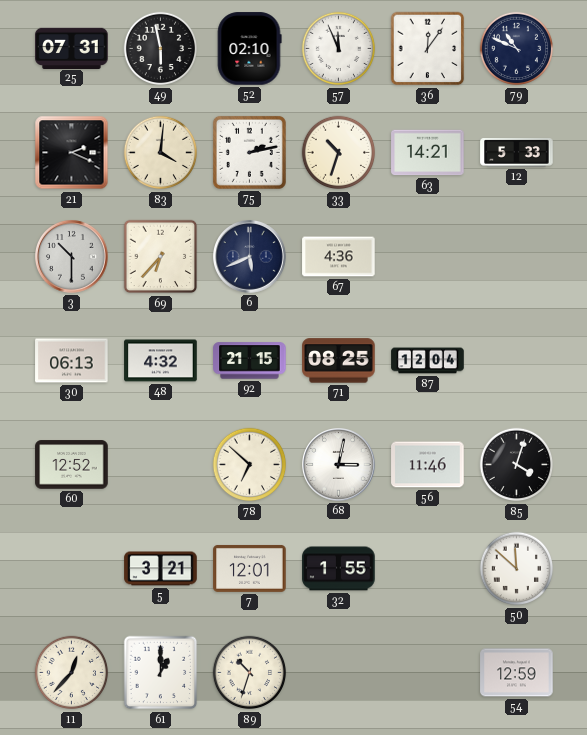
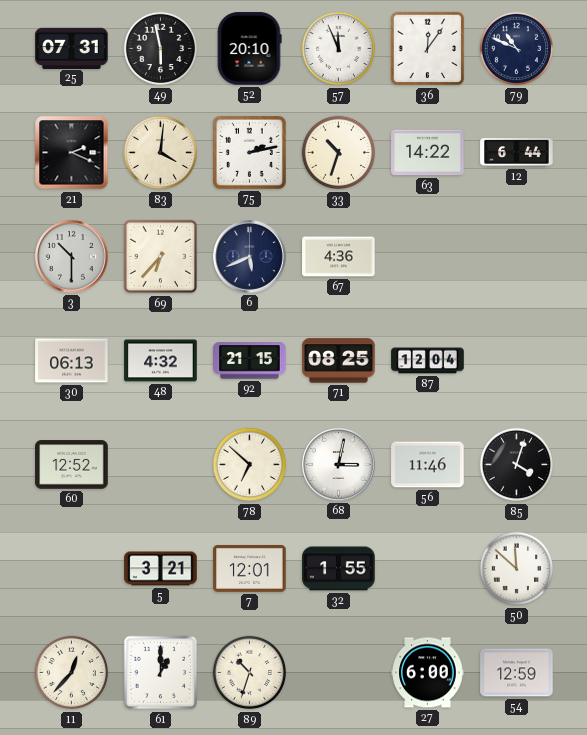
52: 02:10 -> 20:10 (249, 49)
63: 14:21 -> 14:22 (428, 153)
12: 5:33 -> 6:44 (517, 153)
27: none -> 6:00 (428, 673)
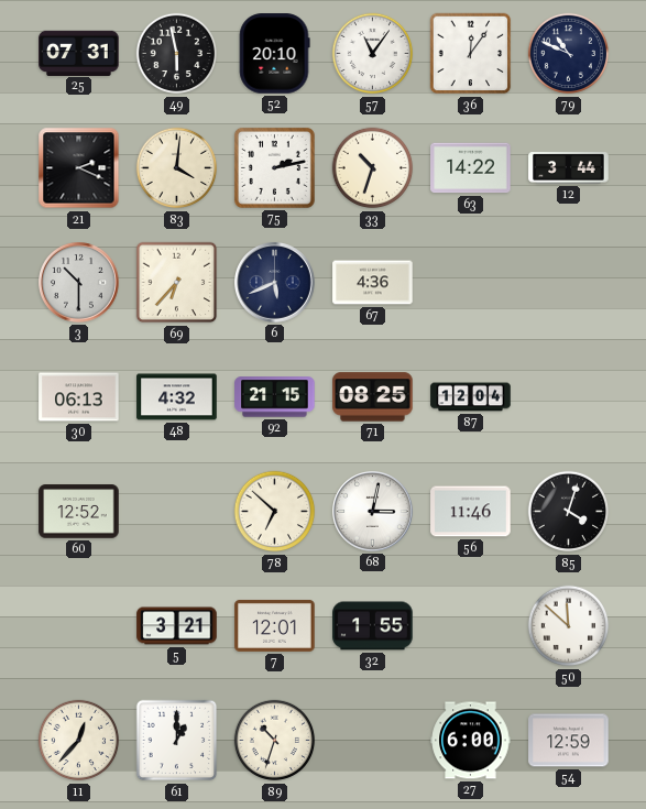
57: 11:56 -> 11:06 (373, 54)
12: 6:44 -> 3:44 (569, 168)
